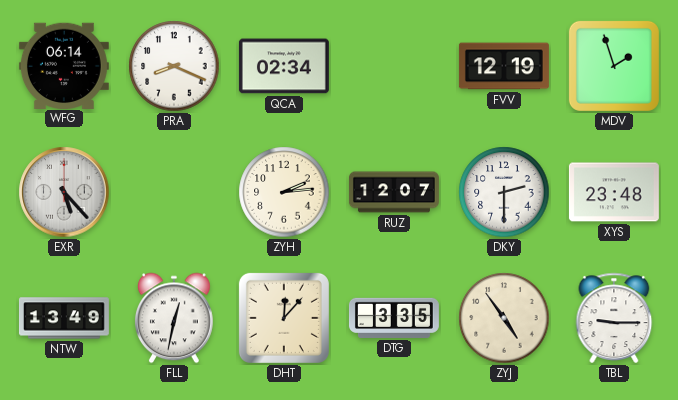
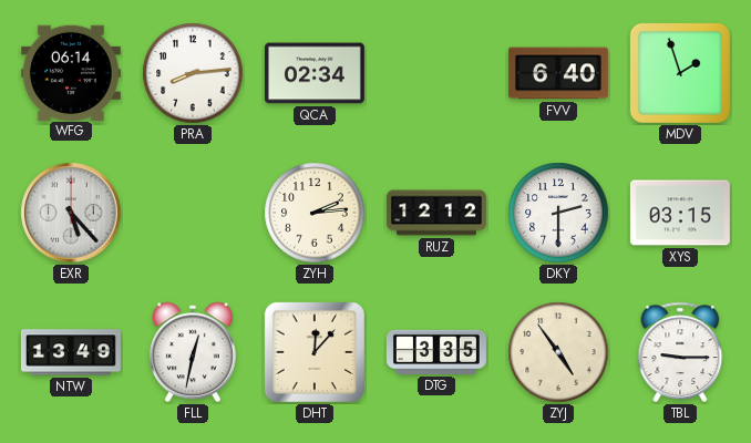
PRA: 8:19 -> 8:14 (193, 73)
FVV: 12:19 -> 6:40 (558, 73)
RUZ: 12:07 -> 12:12 (436, 213)
XYS: 23:48 -> 03:15 (680, 213)
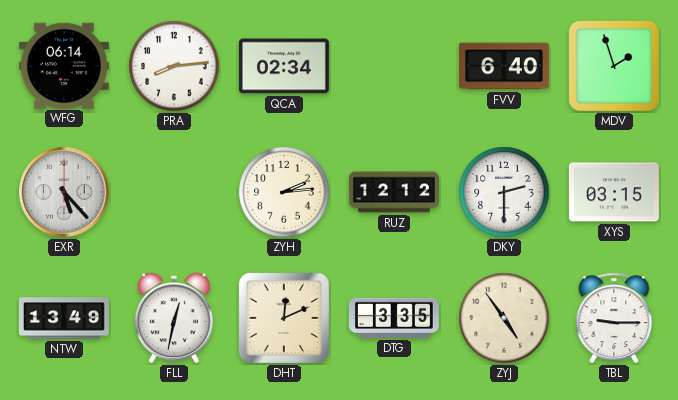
DHT: 12:07 -> 12:11 (284, 318)
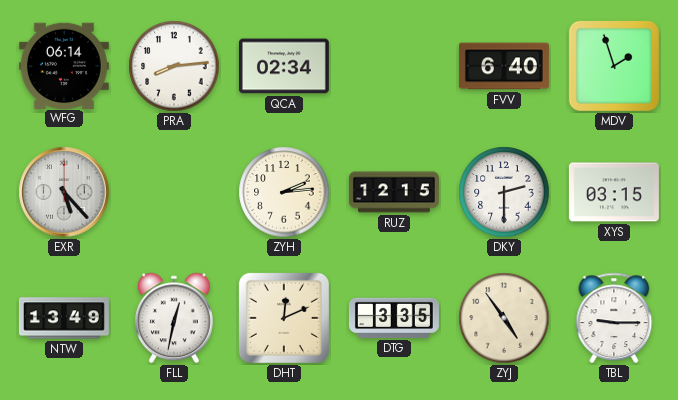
RUZ: 12:12 -> 12:15 (394, 192)
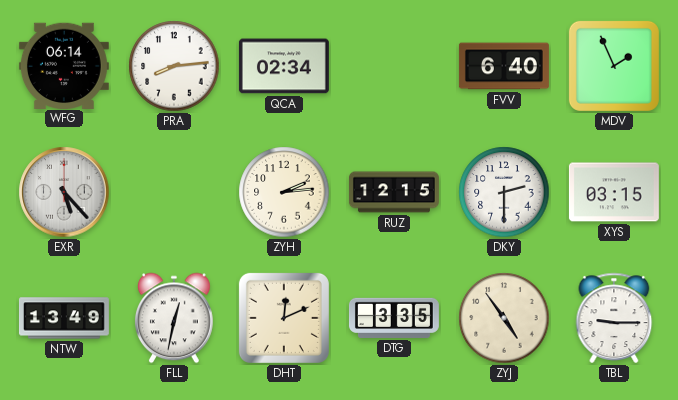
MDV: 1:57 -> 1:56 (614, 66)
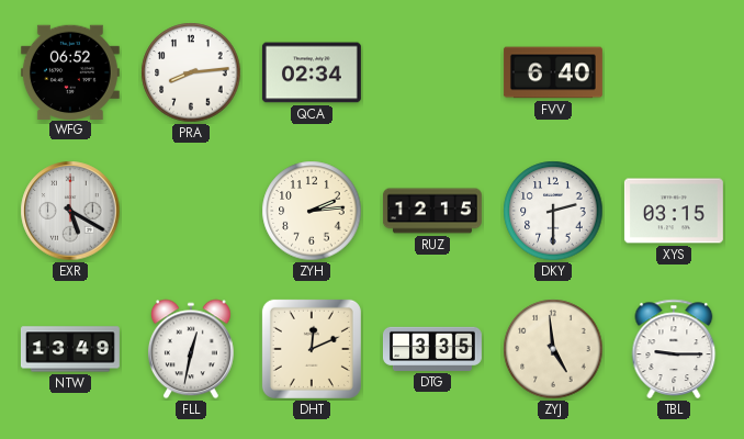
WFG: 06:14 -> 06:52 (70, 71)
MDV: 1:56 -> none (614, 66)
EXR: 5:23 -> 5:20 (70, 211)
ZYJ: 4:54 -> 4:59 (553, 349)
